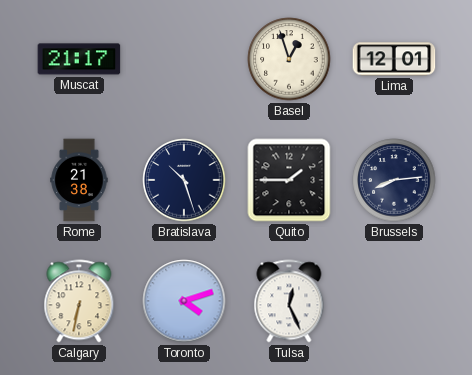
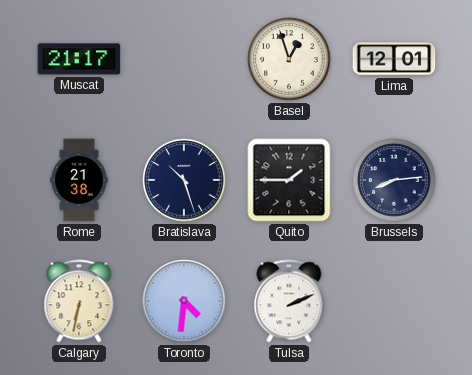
Toronto: 4:12 -> 4:31 (184, 301)
Tulsa: 12:26 -> 2:11 (289, 301)
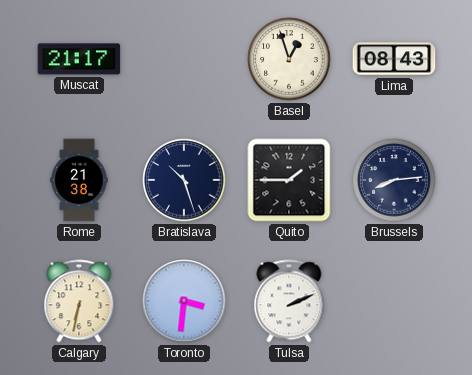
Lima: 12:01 -> 08:43 (394, 59)
Toronto: 4:31 -> 3:31 (184, 301)
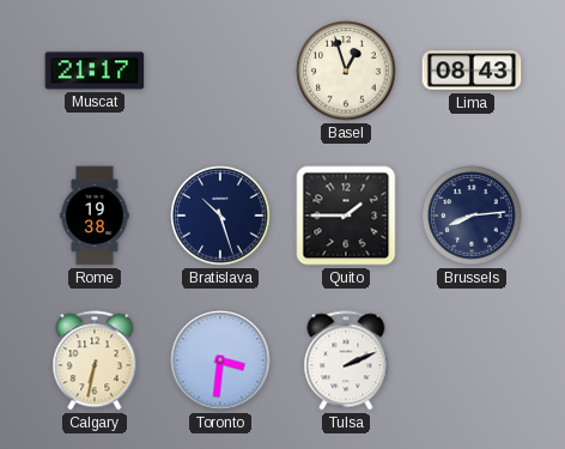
Rome: 21:38 -> 19:38 (95, 216)
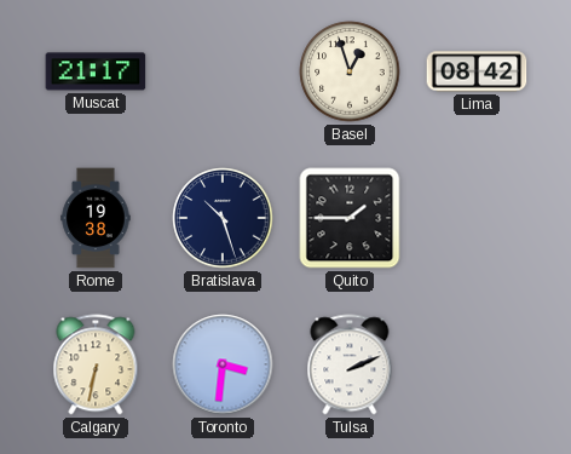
Lima: 08:43 -> 08:42 (477, 71)
Brussels: 8:14 -> none (472, 216)
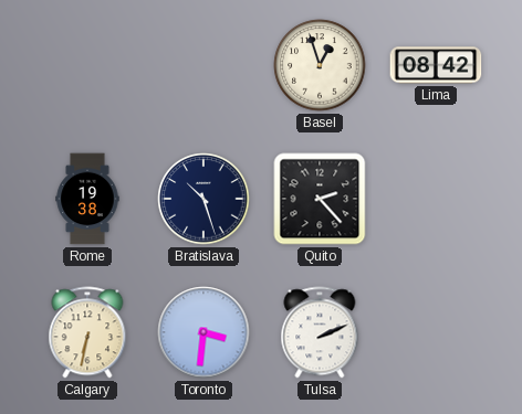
Muscat: 21:17 -> none (96, 71)
Quito: 1:45 -> 2:23 (320, 199)
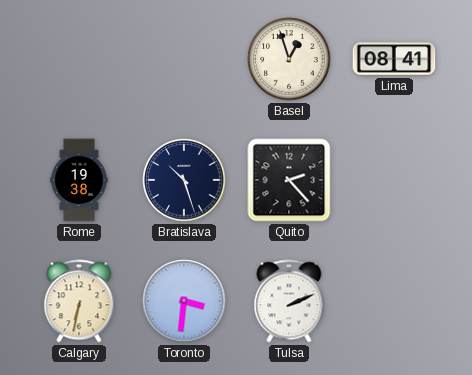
Lima: 08:42 -> 08:41 (394, 59)
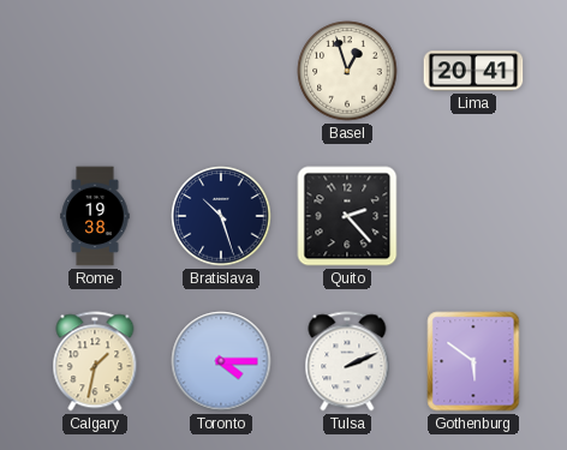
Lima: 08:41 -> 20:41 (473, 71)
Calgary: 6:32 -> 1:32 (95, 361)
Toronto: 3:31 -> 4:15 (221, 361)
Gothenburg: none -> 5:51 (473, 361)
